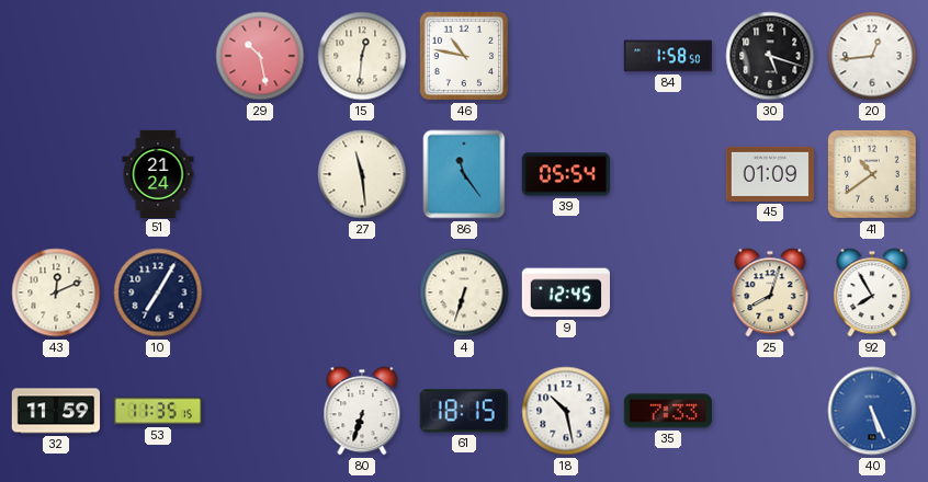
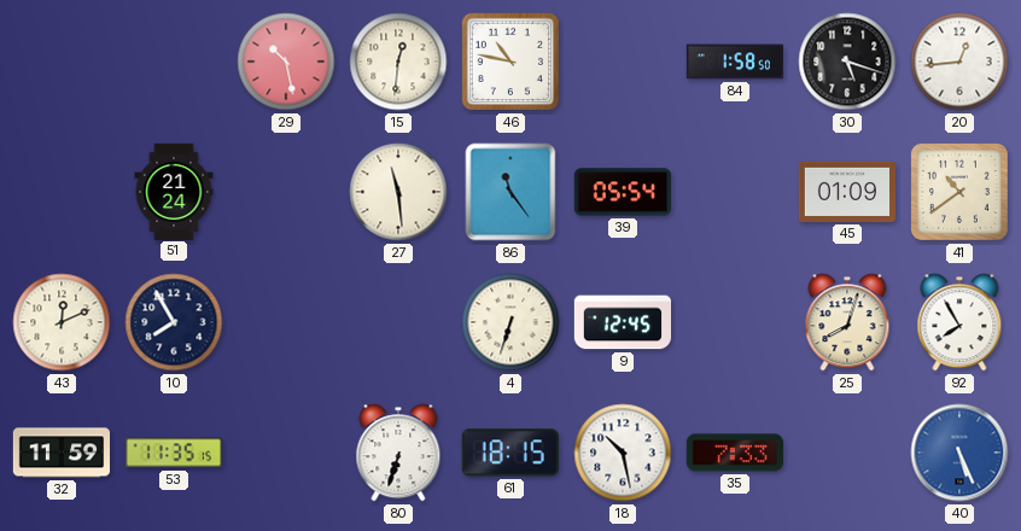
10: 7:05 -> 7:55 (174, 322)
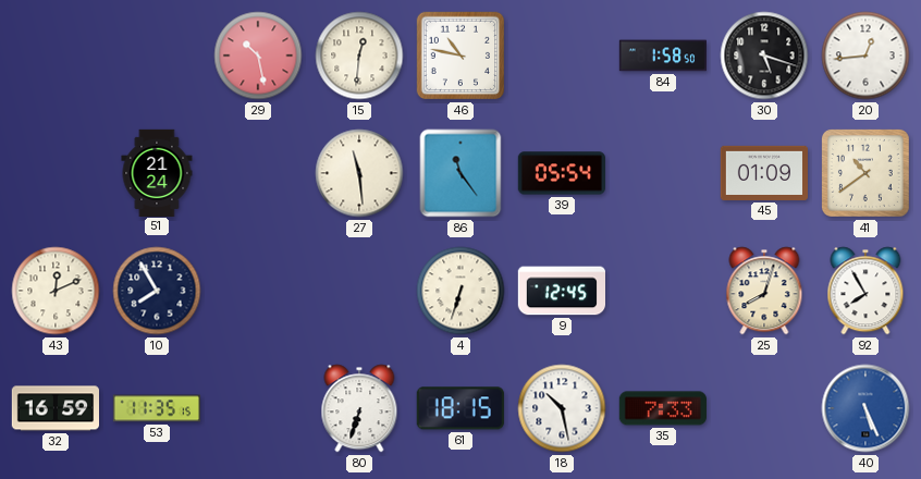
32: 11:59 -> 16:59 (54, 408)
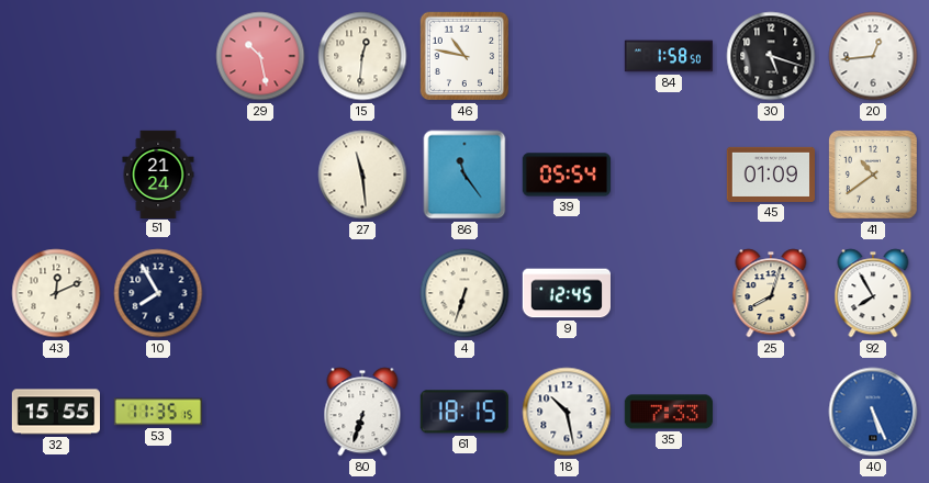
32: 16:59 -> 15:55 (55, 412)
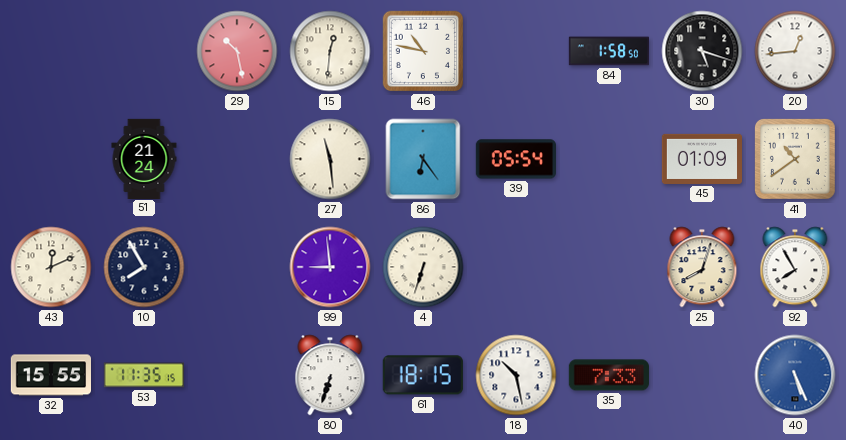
86: 11:24 -> 6:24 (423, 159)
99: none -> 8:59 (330, 267)
9: 12:45 -> none (566, 293)
